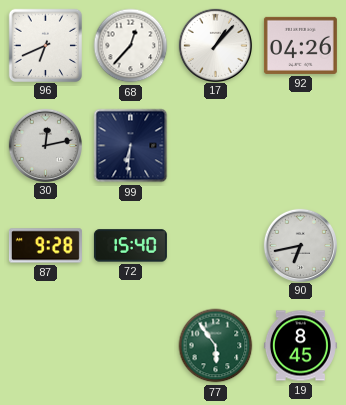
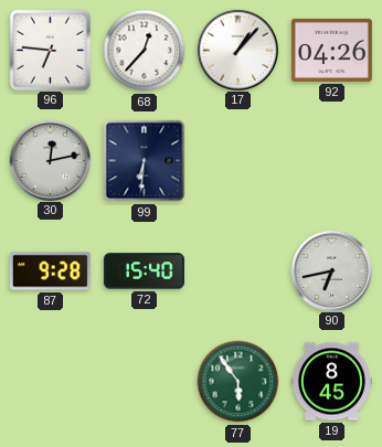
96: 6:41 -> 6:46 (50, 50)
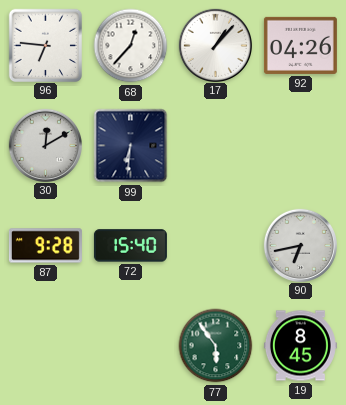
30: 12:13 -> 12:10 (45, 145)
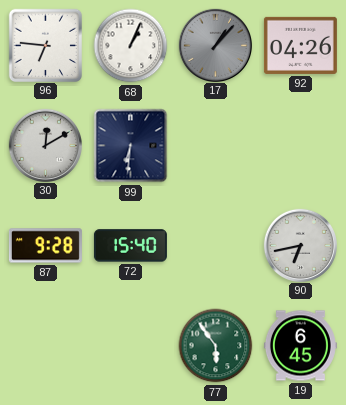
68: 12:37 -> 1:04 (131, 46)
17 dial: white -> grey (215, 45)
19: 8:45 -> 6:45 (300, 346)
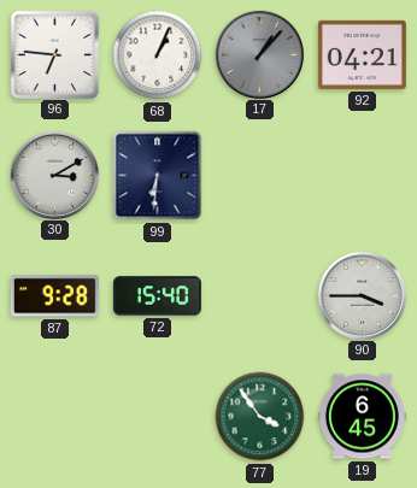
92: 04:26 -> 04:21 (362, 54)
30: 12:10 -> 3:10 (54, 175)
90: 6:43 -> 3:45 (362, 295)
77: 5:54 -> 3:54 (260, 417)
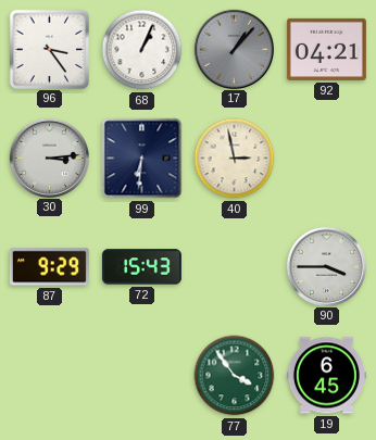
96: 6:46 -> 3:24 (49, 49)
30: 3:10 -> 3:14 (49, 158)
40: none -> 2:58 (235, 159)
87: 9:28 -> 9:29 (49, 267)
72: 15:40 -> 15:43 (141, 267)
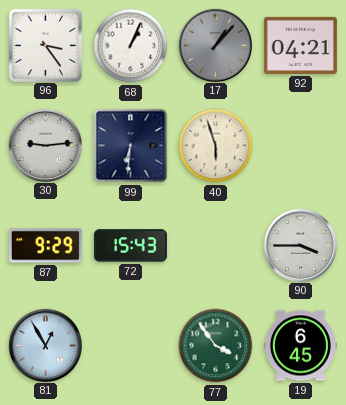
30: 3:14 -> 9:14 (45, 145)
40: 2:58 -> 5:57 (216, 146)
81: none -> 12:55 (45, 345)
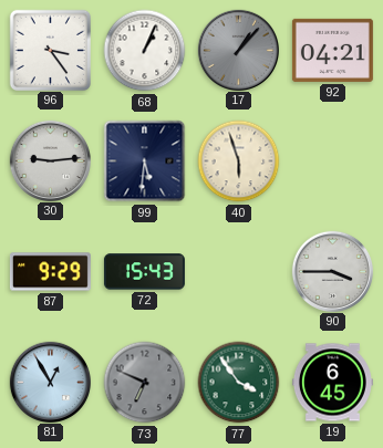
99: 6:31 -> 5:31 (145, 162)
73: none -> 6:49 (145, 383)
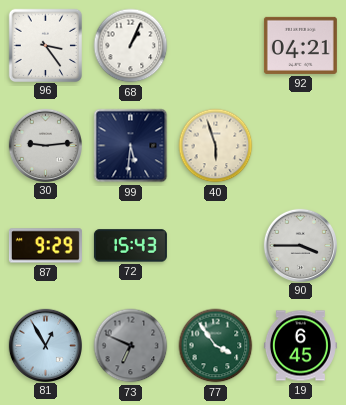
17: 1:07 -> none (238, 50)
